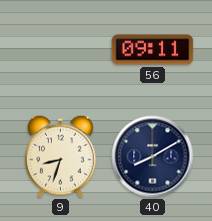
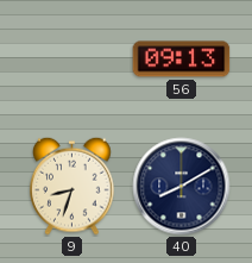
56: 09:11 -> 09:13 (182, 60)
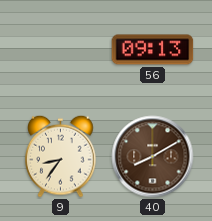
9: 8:33 -> 8:36 (61, 156)
40 dial: navy -> brown (153, 157)
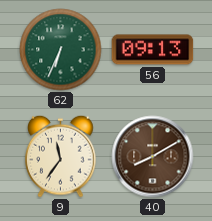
62: none -> 6:34 (61, 50)
9: 8:36 -> 11:36 (61, 156)
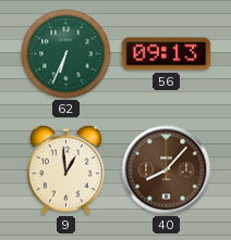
9: 11:36 -> 12:59 (66, 169)
40: 8:10 -> 8:07 (167, 170)
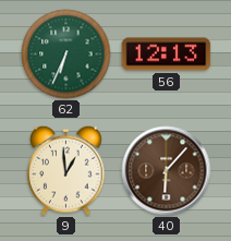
56: 09:13 -> 12:13 (167, 55)
40: 8:07 -> 6:07 (167, 171)
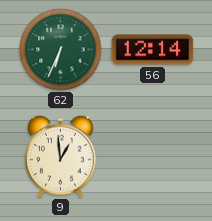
56: 12:13 -> 12:14 (153, 50)
40: 6:07 -> none (167, 171)
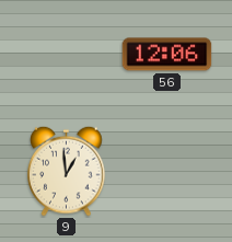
62: 6:34 -> none (61, 50)
56: 12:14 -> 12:06 (167, 55)
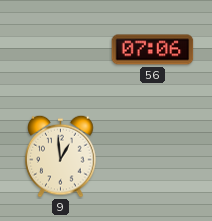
56: 12:06 -> 07:06 (153, 50)
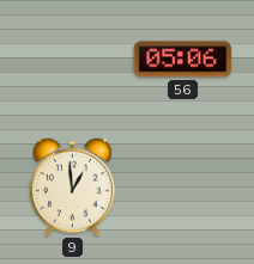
56: 07:06 -> 05:06 (183, 60)
